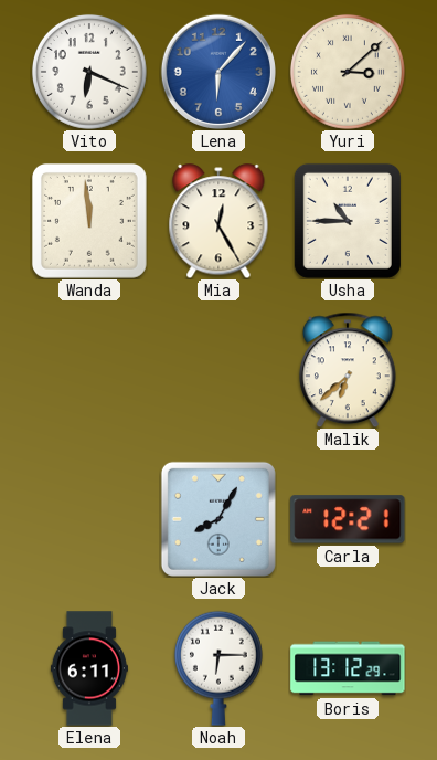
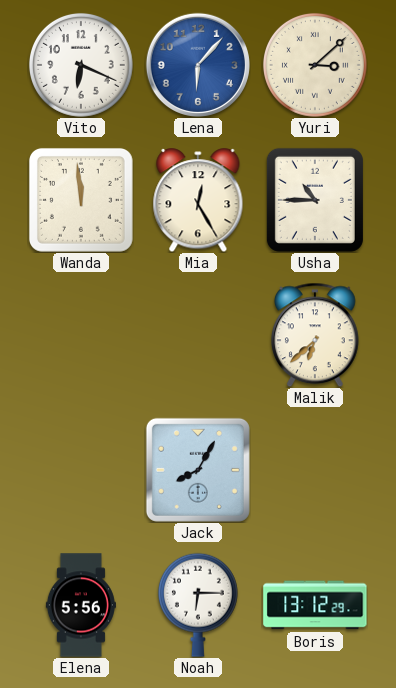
Carla: 12:21 -> none (348, 519)
Elena: 6:11 -> 5:56 (81, 605)
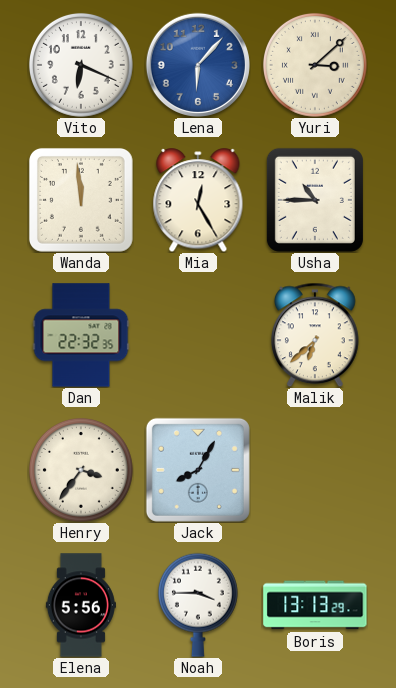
Dan: none -> 22:32 (81, 335)
Henry: none -> 3:36 (81, 470)
Noah: 6:15 -> 3:45 (198, 605)
Boris: 13:12 -> 13:13 (315, 605)
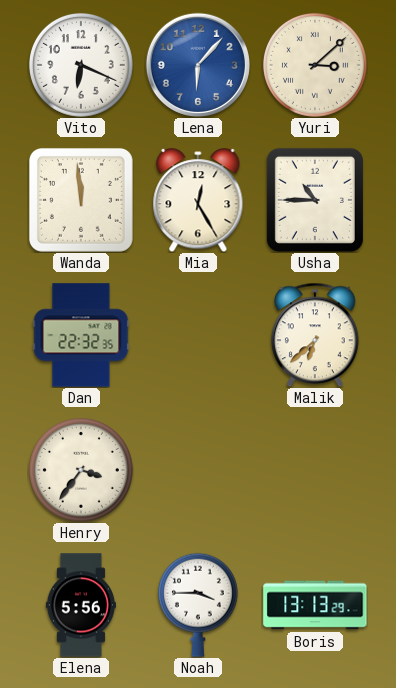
Jack: 8:05 -> none (198, 470)
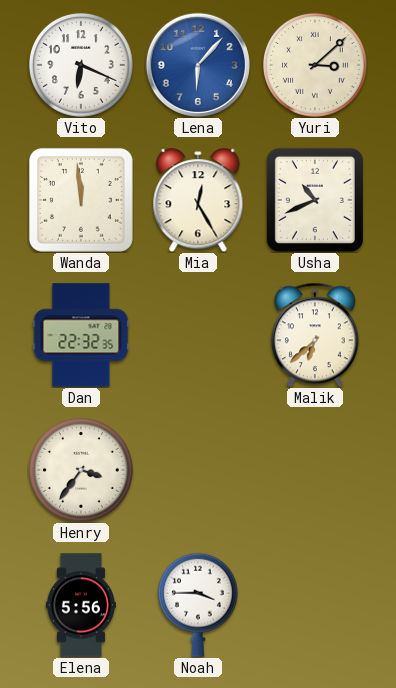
Usha: 10:45 -> 10:41 (315, 200)
Boris: 13:13 -> none (315, 605)
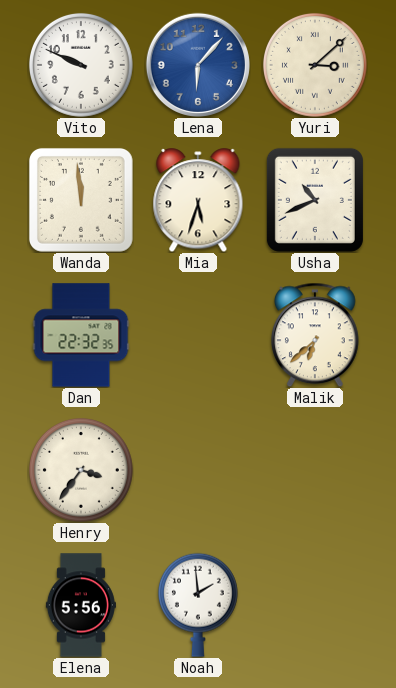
Vito: 6:19 -> 9:49 (81, 65)
Mia: 12:25 -> 5:33 (198, 200)
Noah: 3:45 -> 1:59 (198, 605)
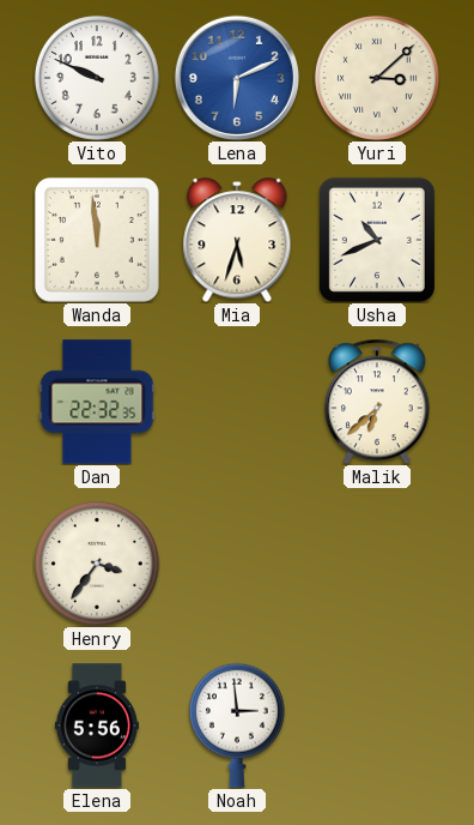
Lena: 6:07 -> 6:11 (237, 78)
Noah: 1:59 -> 2:59 (237, 725)
